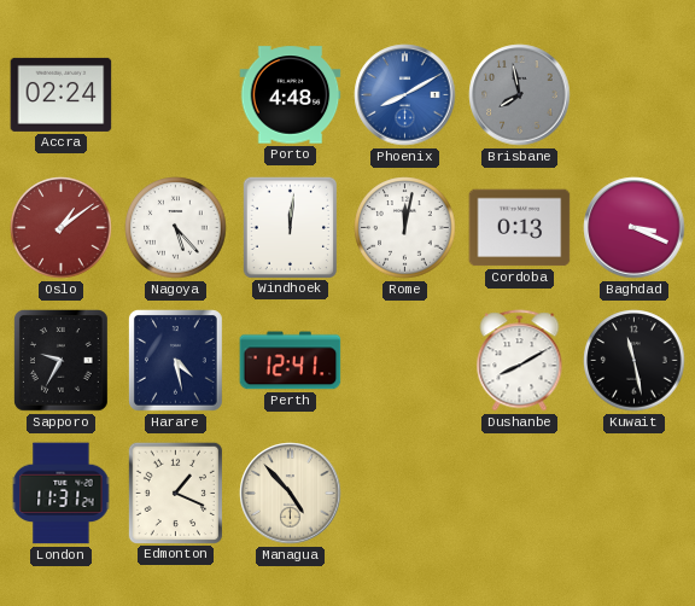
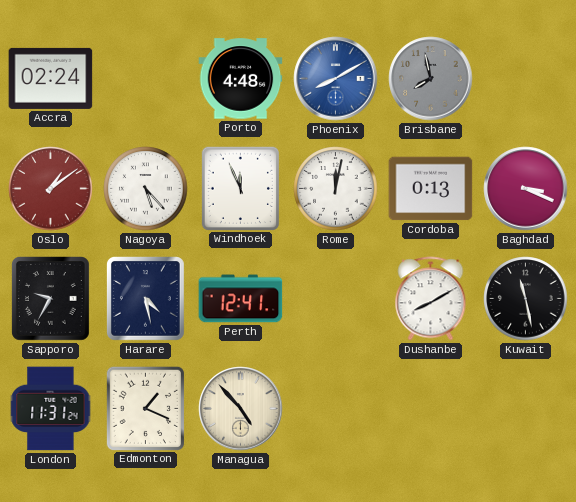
Windhoek: 12:01 -> 11:56 (240, 188)
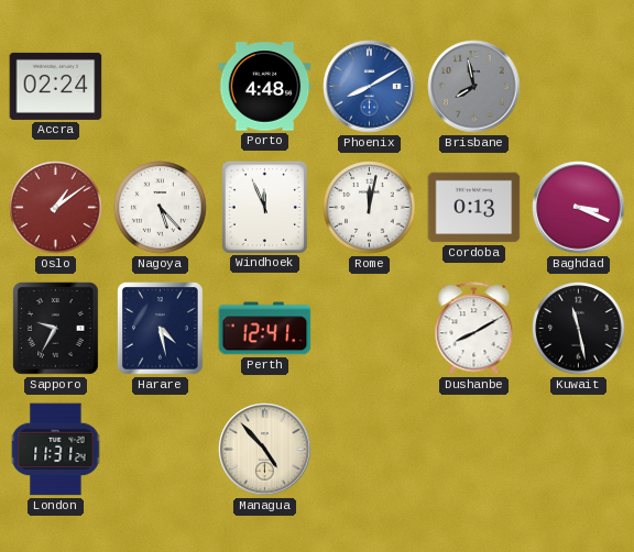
Edmonton: 1:19 -> none (145, 408)
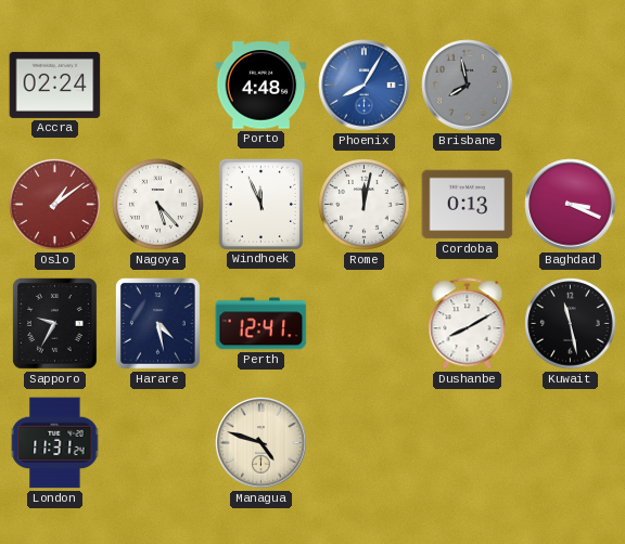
Phoenix: 8:10 -> 8:05 (365, 86)
Managua: 4:53 -> 4:48 (262, 443)
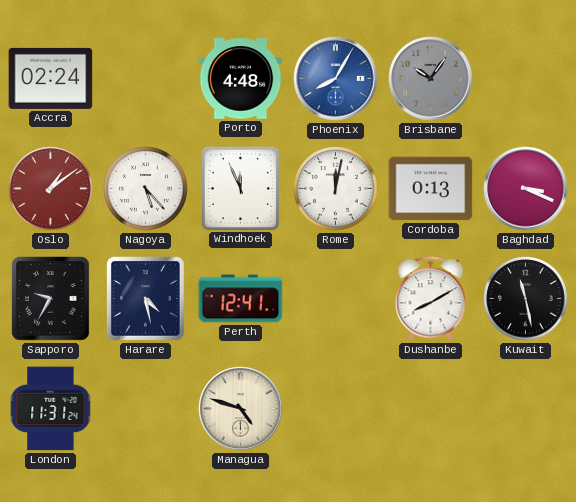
Brisbane: 7:58 -> 10:06 (431, 79)
